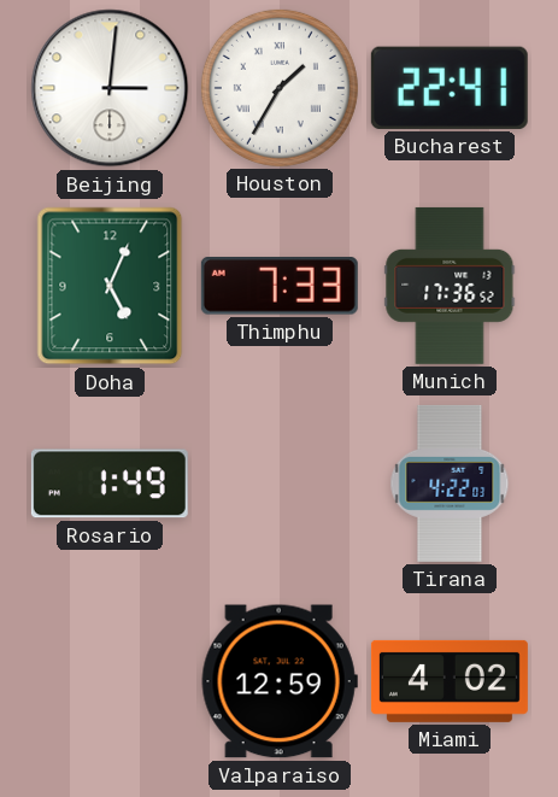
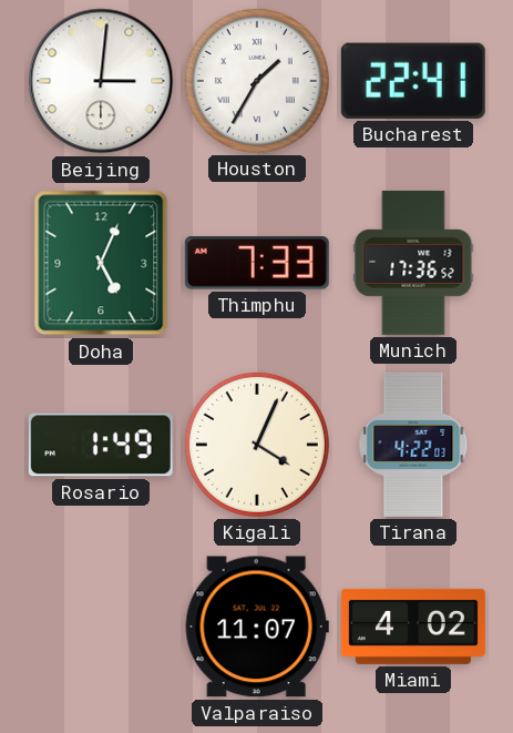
Kigali: none -> 4:04 (257, 445)
Valparaiso: 12:59 -> 11:07 (257, 627)
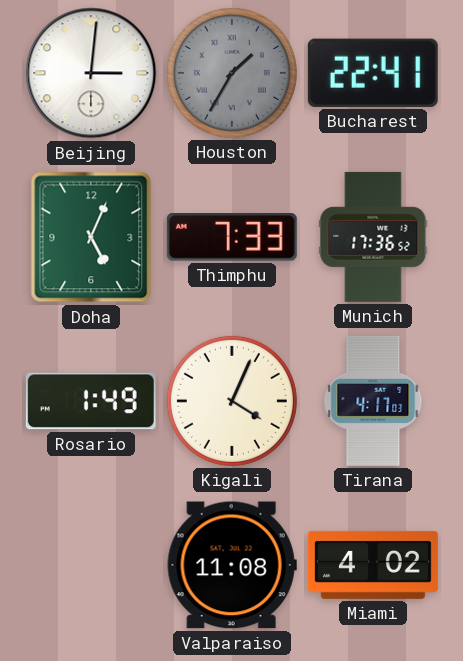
Houston dial: white -> grey (232, 73)
Tirana: 4:22 -> 4:17 (373, 401)
Valparaiso: 11:07 -> 11:08 (232, 565)
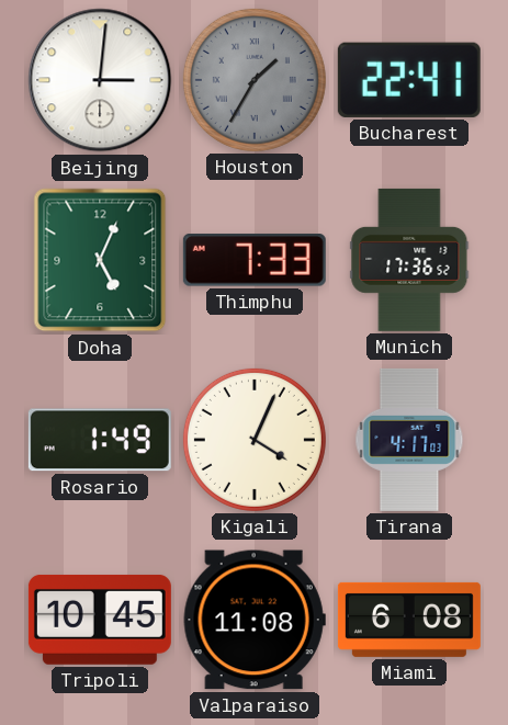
Tripoli: none -> 10:45 (100, 620)
Miami: 4:02 -> 6:08 (409, 620)
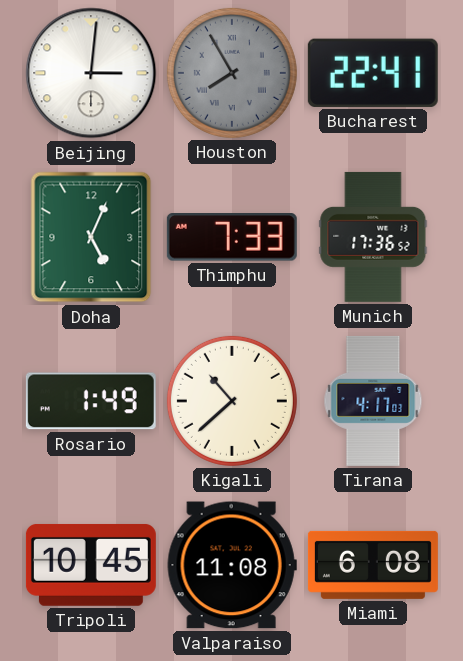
Houston: 1:35 -> 7:55 (232, 73)
Kigali: 4:04 -> 10:38 (232, 401)
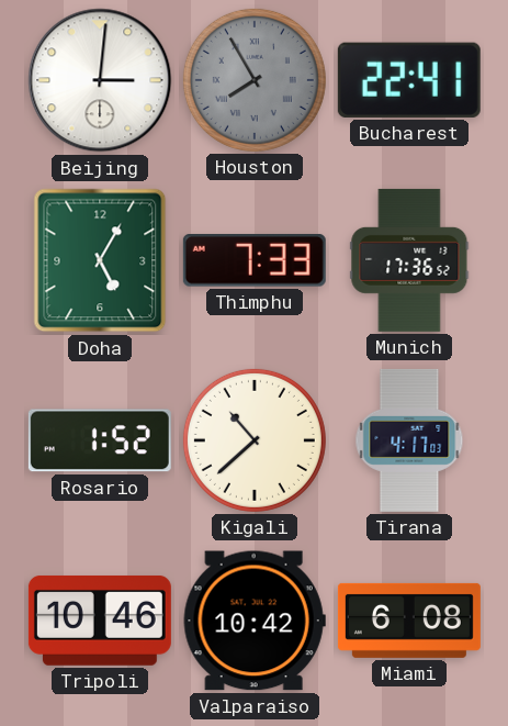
Doha: 5:04 -> 5:05 (100, 260)
Rosario: 1:49 -> 1:52 (100, 440)
Tripoli: 10:45 -> 10:46 (100, 621)
Valparaiso: 11:08 -> 10:42 (255, 621)
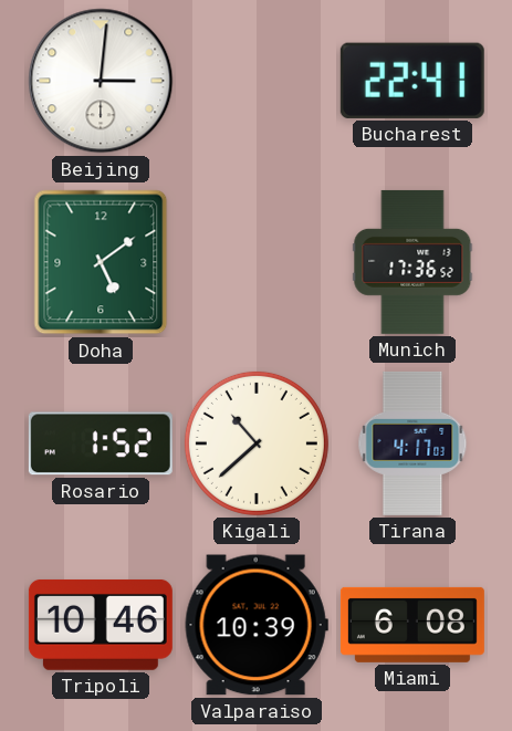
Houston: 7:55 -> none (255, 80)
Doha: 5:05 -> 5:09 (101, 262)
Thimphu: 7:33 -> none (255, 261)
Valparaiso: 10:42 -> 10:39 (257, 625)
